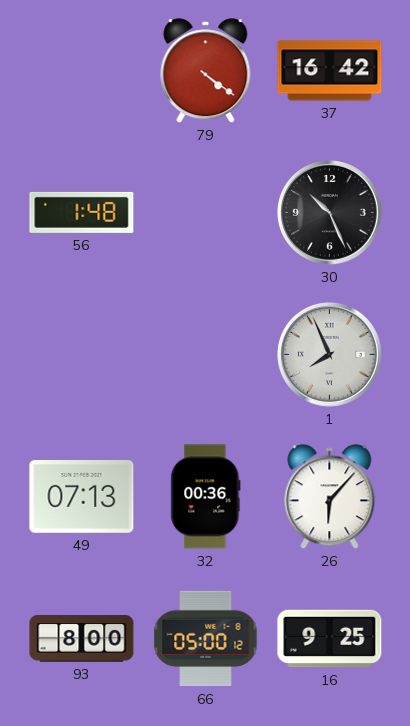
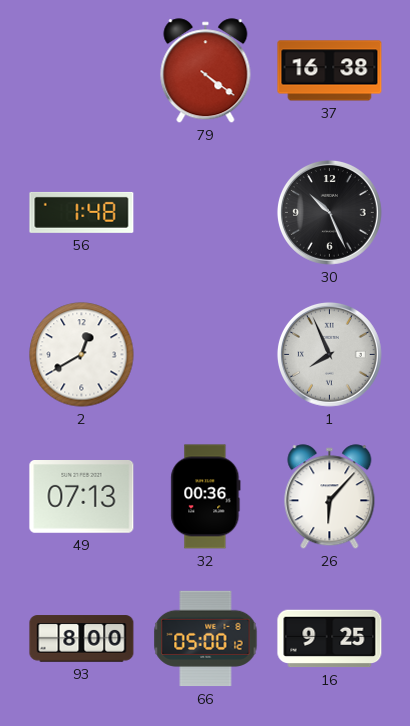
37: 16:42 -> 16:38 (330, 71)
2: none -> 12:40 (82, 355)
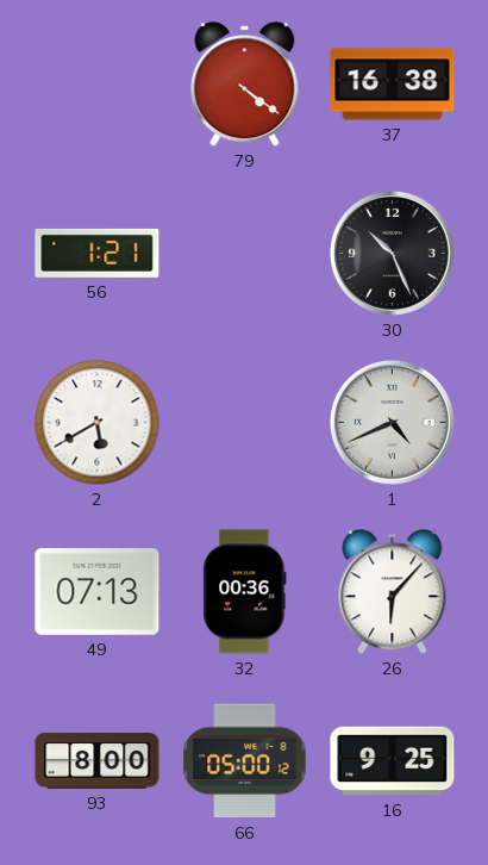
56: 1:48 -> 1:21 (98, 253)
2: 12:40 -> 5:40 (98, 423)
1: 7:56 -> 4:41 (392, 422)
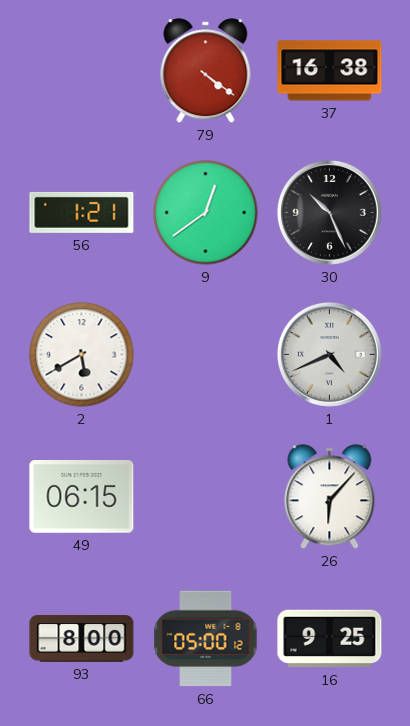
9: none -> 12:39 (206, 213)
49: 07:13 -> 06:15 (82, 497)
32: 00:36 -> none (245, 592)
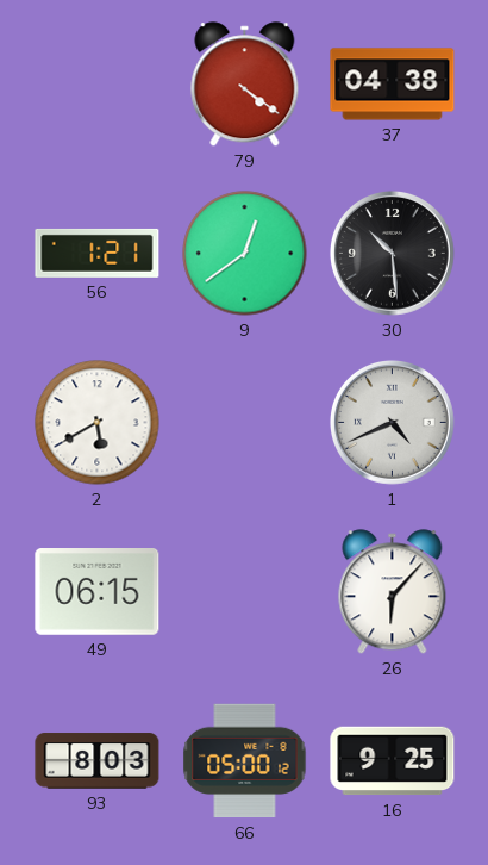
37: 16:38 -> 04:38 (393, 85)
30: 10:26 -> 10:29 (392, 253)
93: 8:00 -> 8:03 (98, 761)
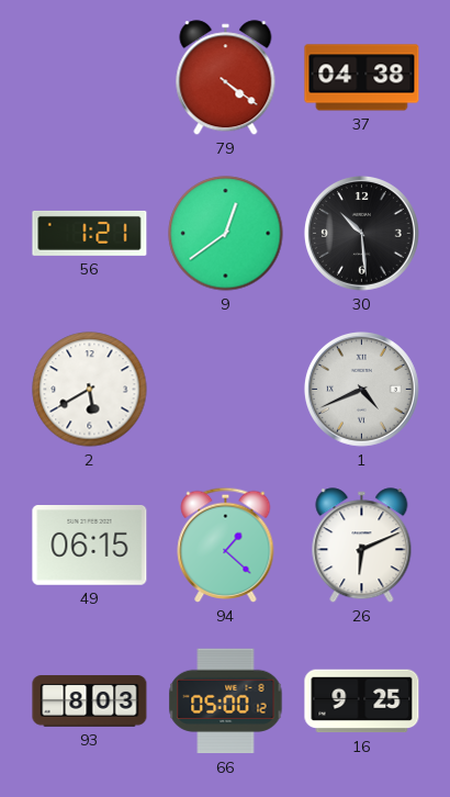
94: none -> 1:22 (226, 545)
26: 6:07 -> 6:11 (362, 546)
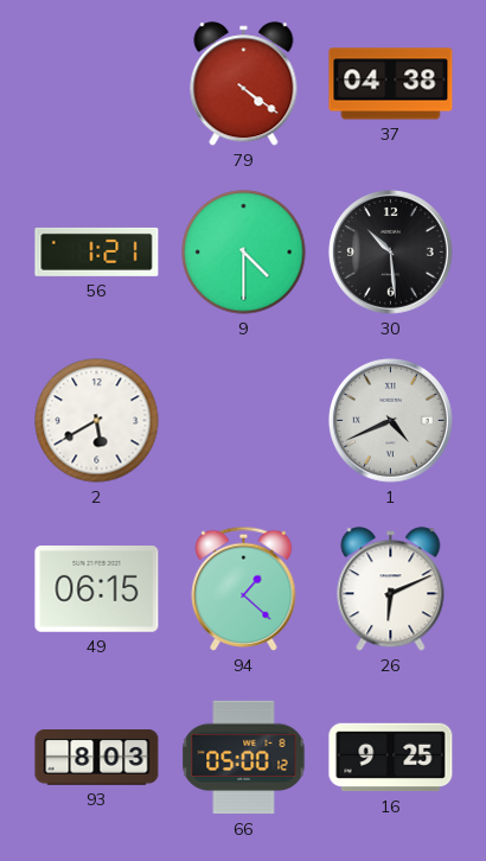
9: 12:39 -> 4:30 (244, 253)
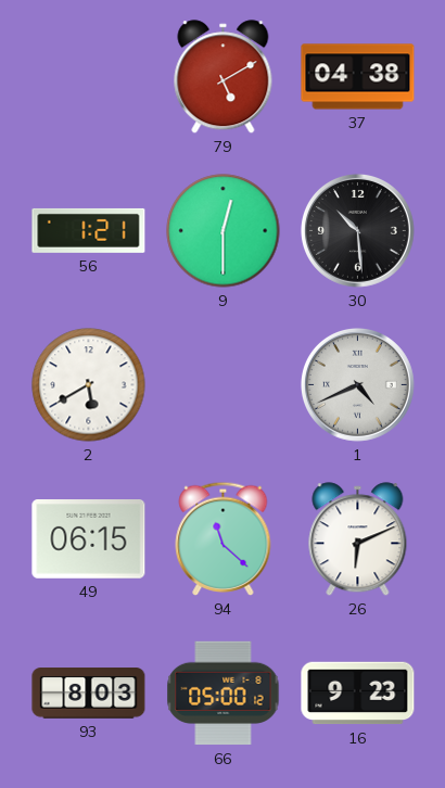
79: 4:21 -> 5:10 (224, 77)
9: 4:30 -> 12:30 (224, 231)
94: 1:22 -> 11:22 (224, 538)
16: 9:25 -> 9:23 (358, 694)
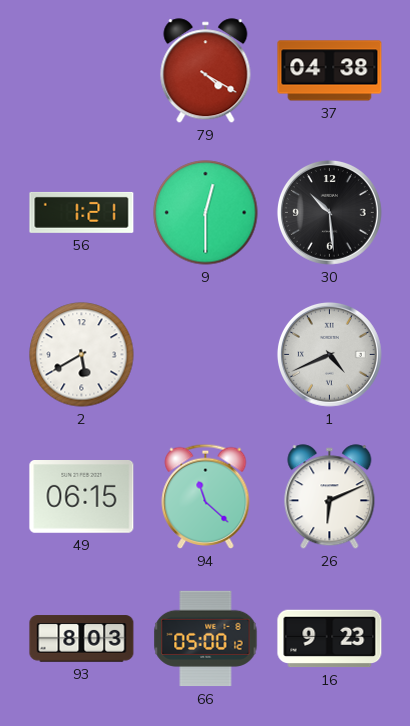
79: 5:10 -> 4:20 (206, 71)
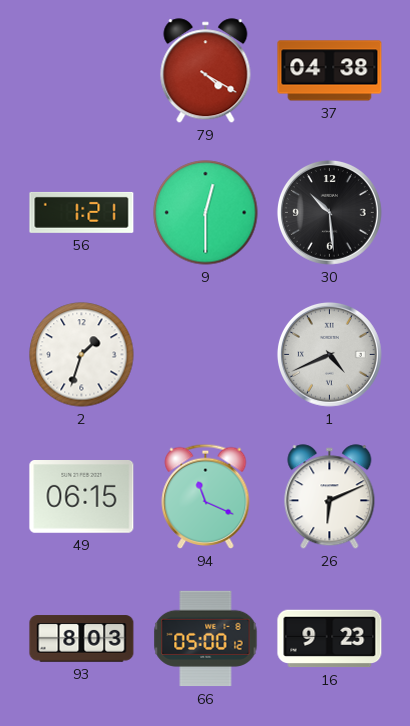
2: 5:40 -> 1:33 (82, 355)
94: 11:22 -> 11:19 (206, 496)
